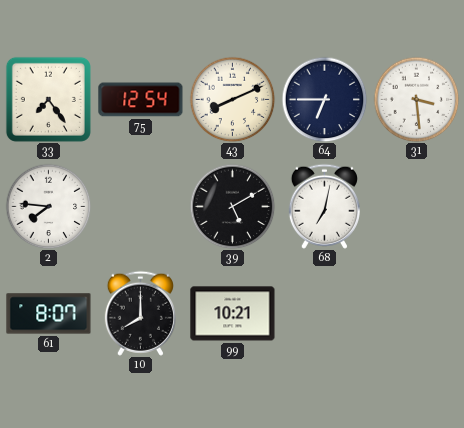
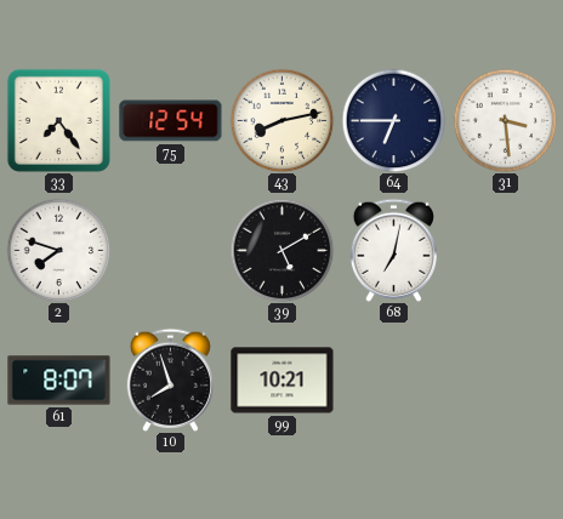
43: 8:11 -> 8:13 (281, 120)
2: 7:46 -> 7:48 (58, 250)
10: 8:00 -> 7:57 (170, 380)
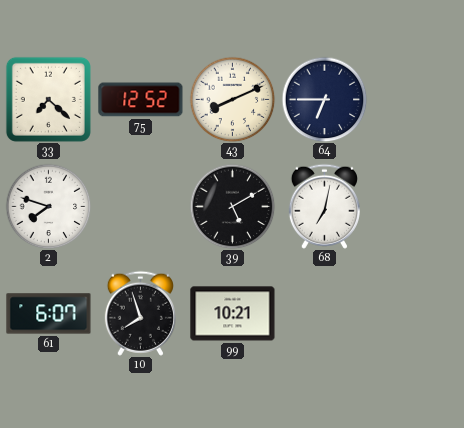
33: 7:24 -> 7:22 (48, 99)
75: 12:54 -> 12:52 (141, 100)
43: 8:13 -> 8:11 (232, 99)
31: 3:29 -> none (505, 120)
61: 8:07 -> 6:07 (49, 314)
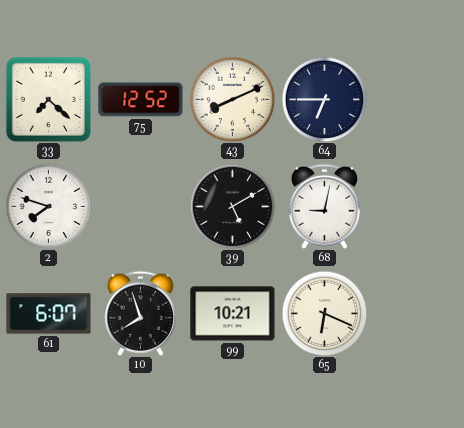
68: 7:02 -> 9:02 (324, 206)
65: none -> 6:19 (324, 313)
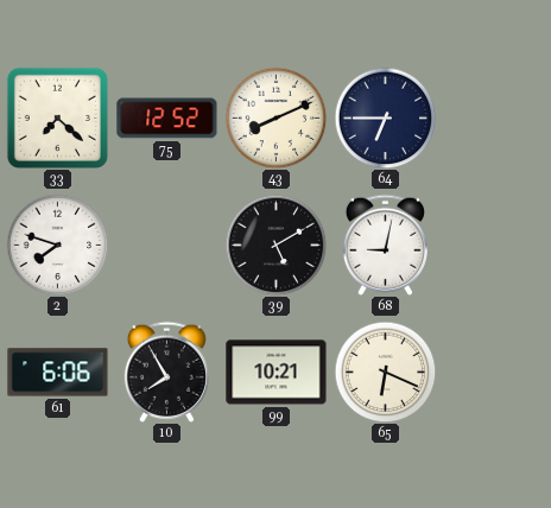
61: 6:07 -> 6:06 (58, 373)
10: 7:57 -> 7:55 (166, 372)
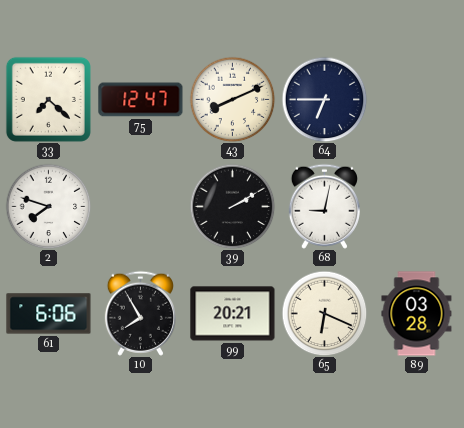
75: 12:52 -> 12:47 (141, 100)
39: 5:10 -> 2:10 (232, 206)
99: 10:21 -> 20:21 (233, 314)
89: none -> 03:28 (417, 314)
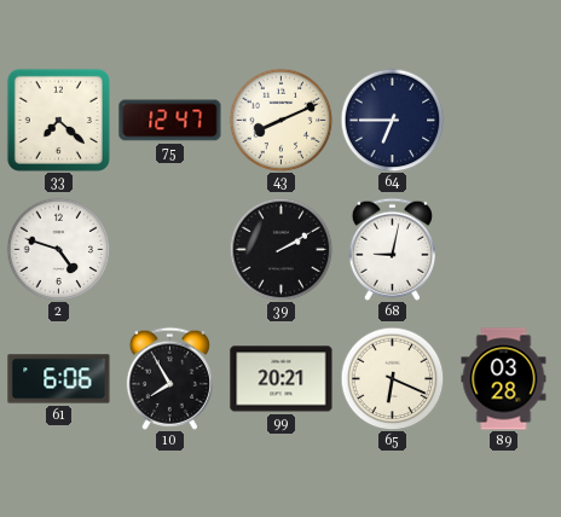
2: 7:48 -> 4:48 (58, 249)
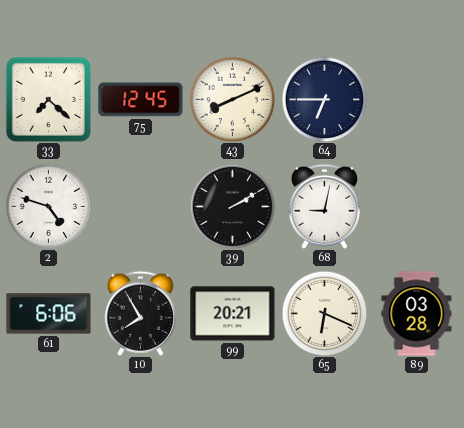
75: 12:47 -> 12:45 (141, 100)
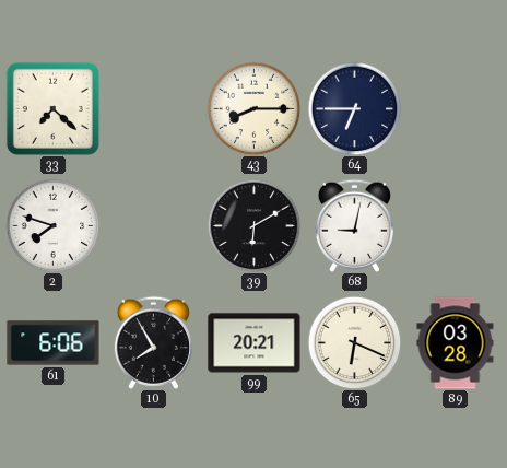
75: 12:45 -> none (141, 100)
43: 8:11 -> 8:15 (253, 108)
2: 4:48 -> 7:48 (52, 225)
39: 2:10 -> 6:10 (253, 225)
